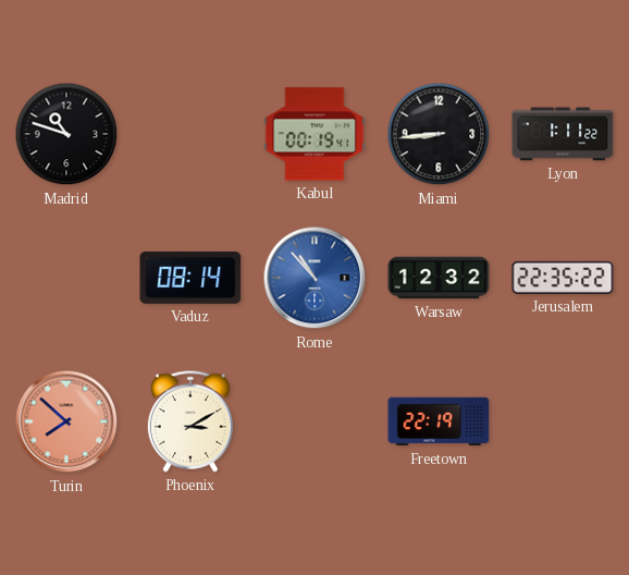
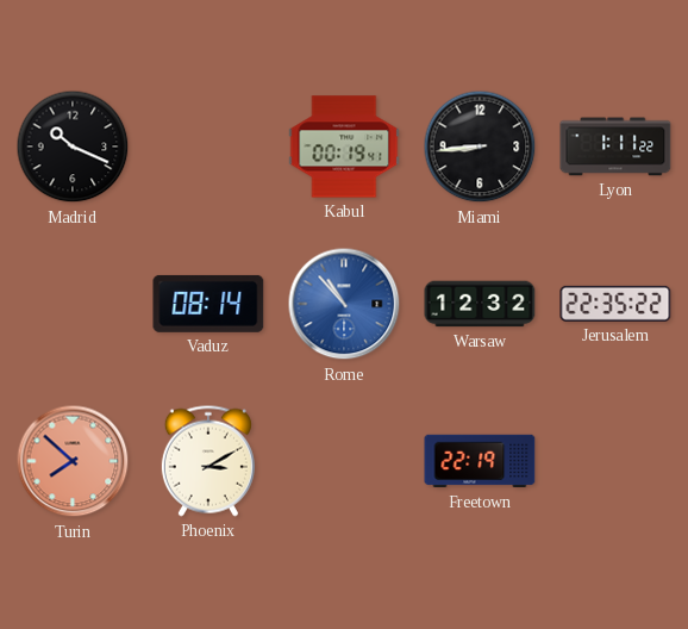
Madrid: 10:48 -> 10:19 (73, 147)
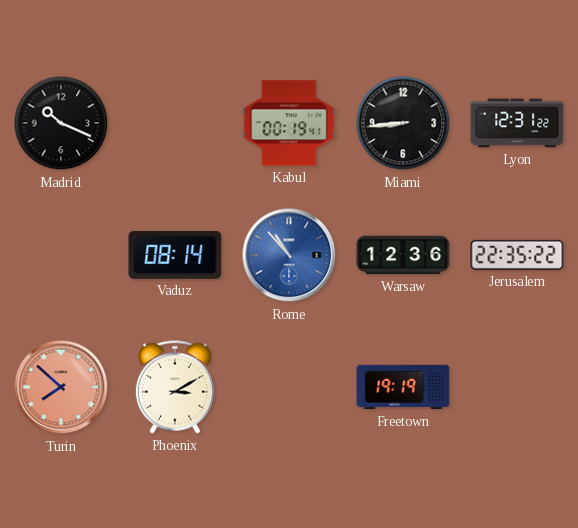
Lyon: 1:11 -> 12:31 (517, 123)
Warsaw: 12:32 -> 12:36 (403, 255)
Freetown: 22:19 -> 19:19 (403, 387)
